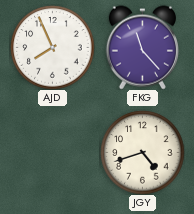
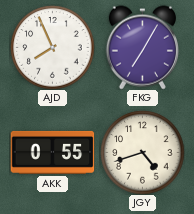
FKG: 11:23 -> 7:05 (142, 47)
AKK: none -> 0:55 (52, 152)
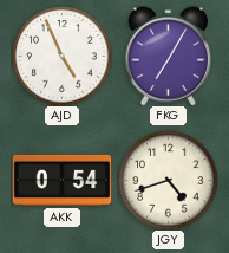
AJD: 7:56 -> 4:56 (61, 56)
AKK: 0:55 -> 0:54 (61, 180)
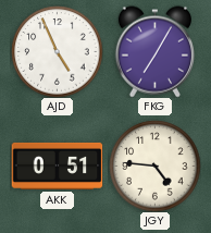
AKK: 0:54 -> 0:51 (57, 165)
JGY: 4:42 -> 4:46 (154, 165)
